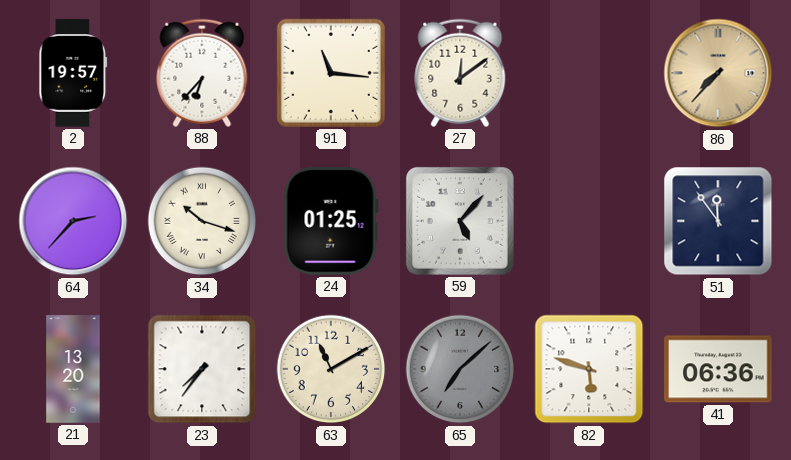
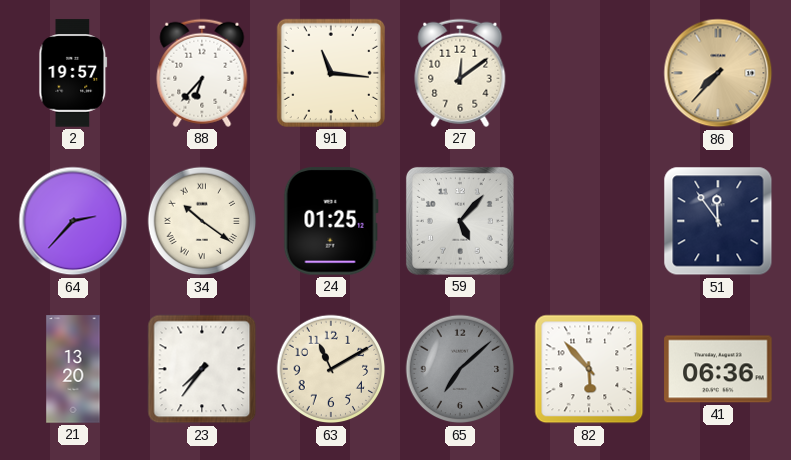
34: 10:18 -> 10:21 (202, 221)
82: 5:48 -> 5:53 (589, 369)
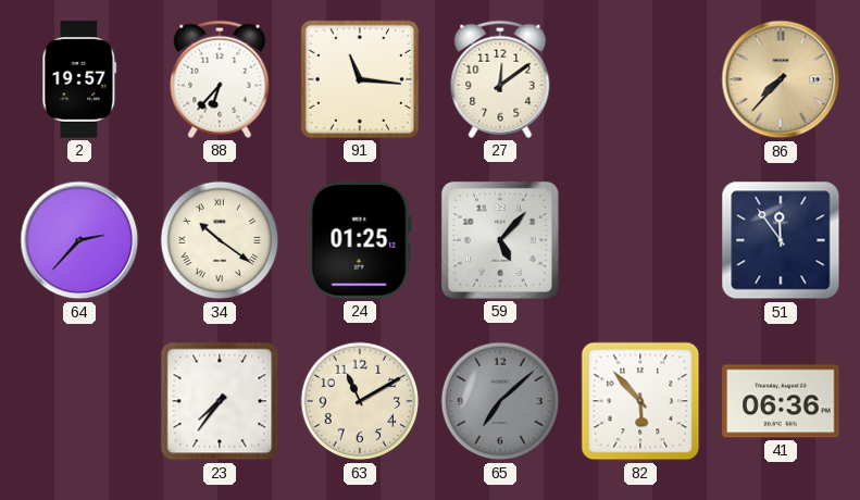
21: 13:20 -> none (73, 369)
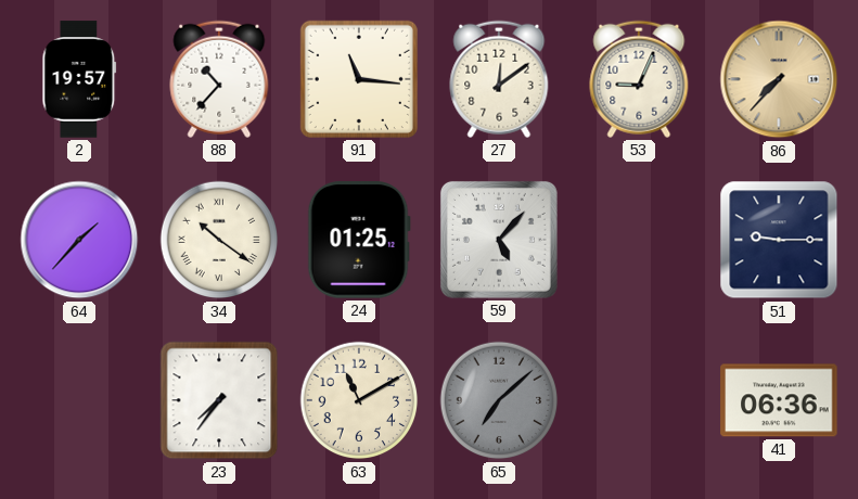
88: 6:37 -> 10:37 (219, 79)
53: none -> 9:04 (639, 79)
64: 2:37 -> 1:37 (79, 240)
51: 11:54 -> 9:15 (779, 240)
82: 5:53 -> none (640, 401)
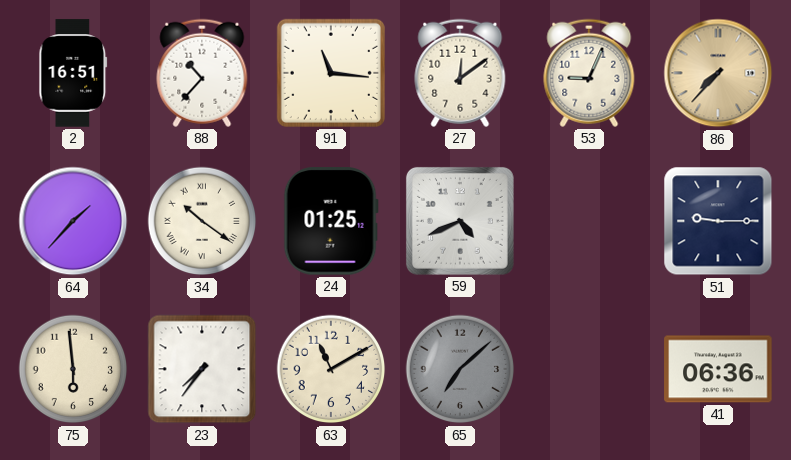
2: 19:57 -> 16:51 (73, 73)
59: 5:07 -> 4:41 (460, 221)
75: none -> 5:59 (73, 369)
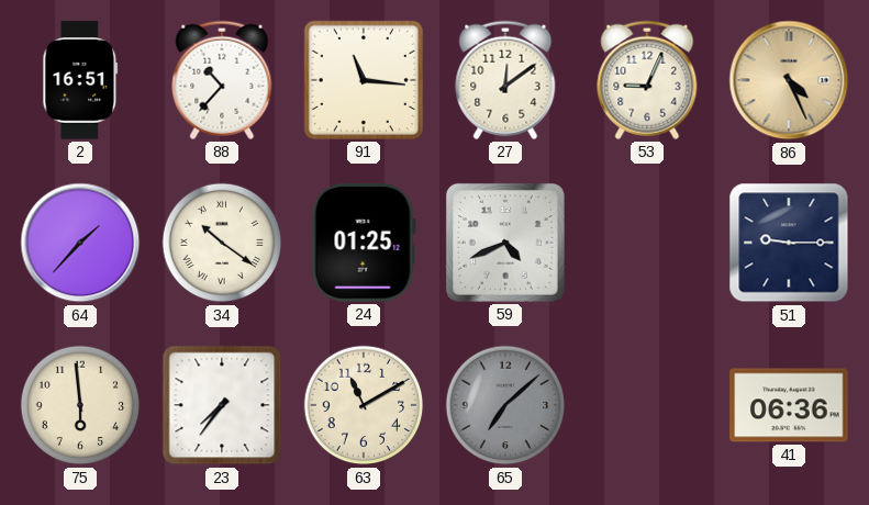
86: 7:37 -> 4:26 (789, 80)
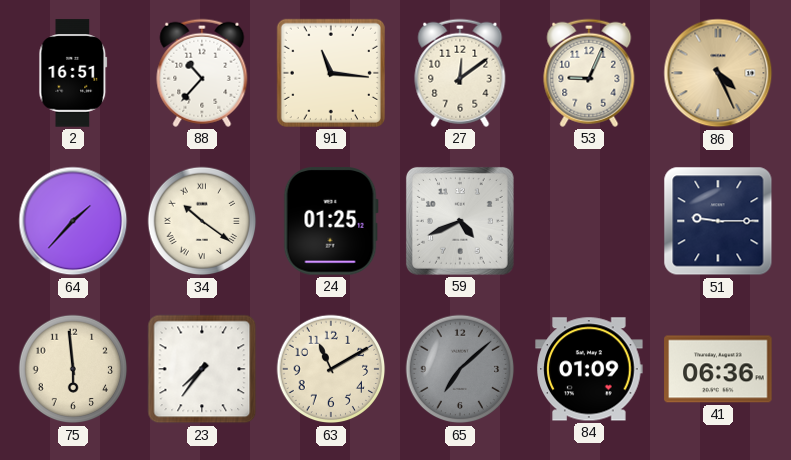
84: none -> 01:09 (589, 369)
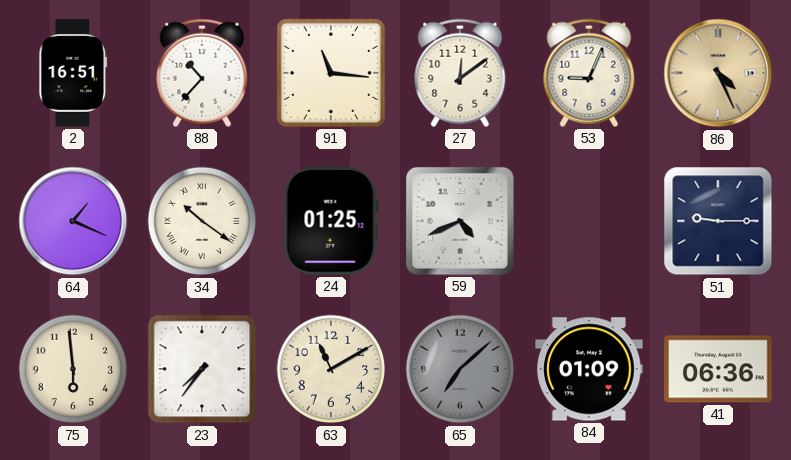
64: 1:37 -> 1:19 (73, 221)
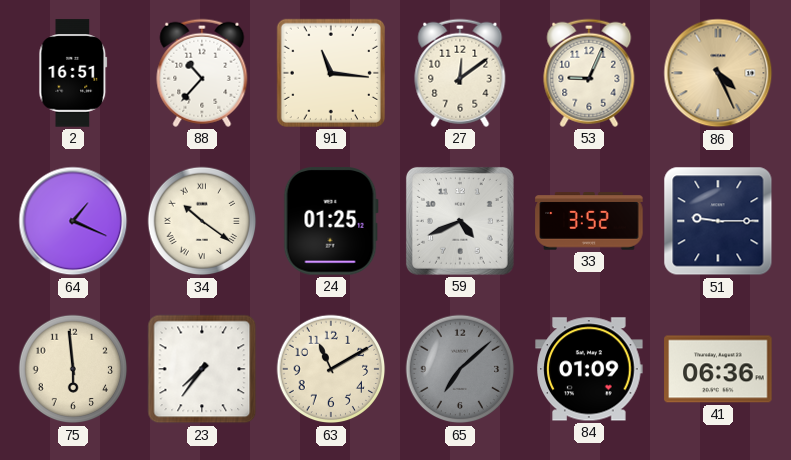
33: none -> 3:52 (589, 221)
